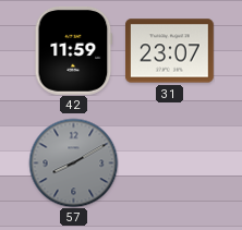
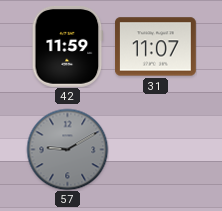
31: 23:07 -> 11:07 (156, 47)
57: 8:10 -> 9:10 (67, 149)
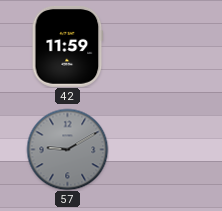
31: 11:07 -> none (156, 47)
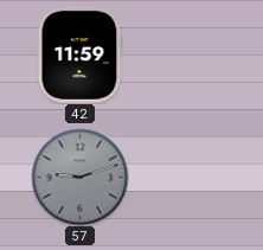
57: 9:10 -> 9:12 (79, 177)
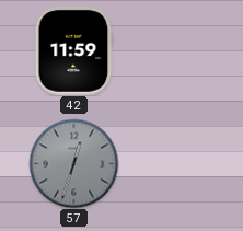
57: 9:12 -> 12:33 (73, 163)
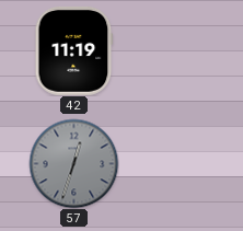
42: 11:59 -> 11:19 (74, 50)
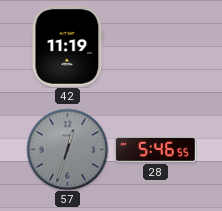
28: none -> 5:46 (155, 149)
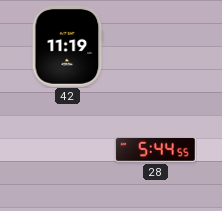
57: 12:33 -> none (67, 149)
28: 5:46 -> 5:44 (155, 149)
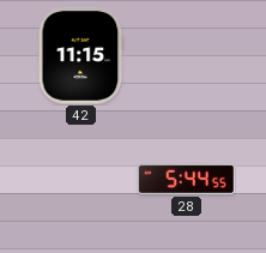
42: 11:19 -> 11:15 (81, 55)
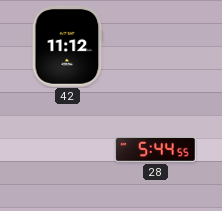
42: 11:15 -> 11:12 (68, 46)
